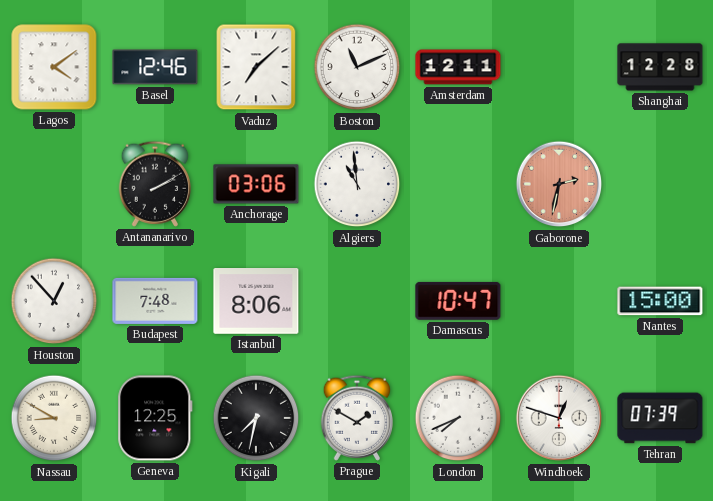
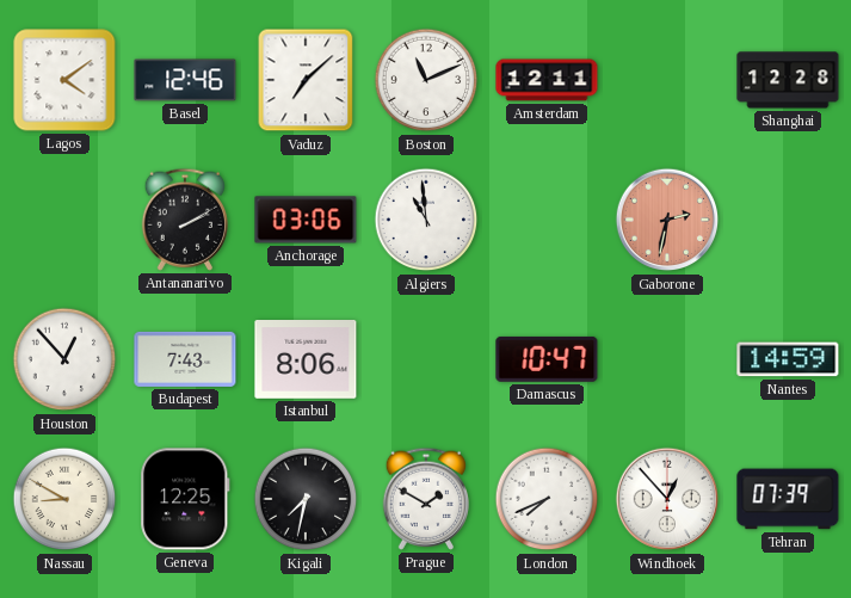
Budapest: 7:48 -> 7:43 (185, 359)
Nantes: 15:00 -> 14:59 (788, 359)
Windhoek: 12:48 -> 12:53 (667, 499)
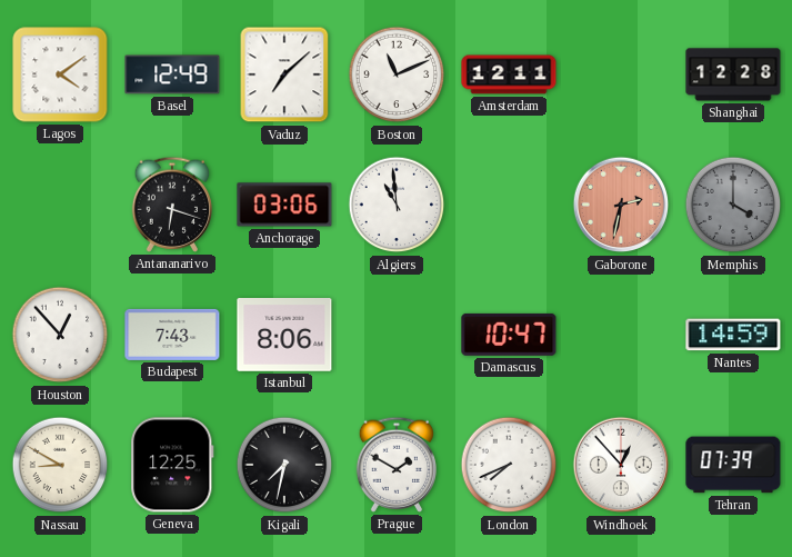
Basel: 12:46 -> 12:49 (172, 74)
Antananarivo: 2:10 -> 6:18 (171, 205)
Memphis: none -> 4:00 (733, 205)
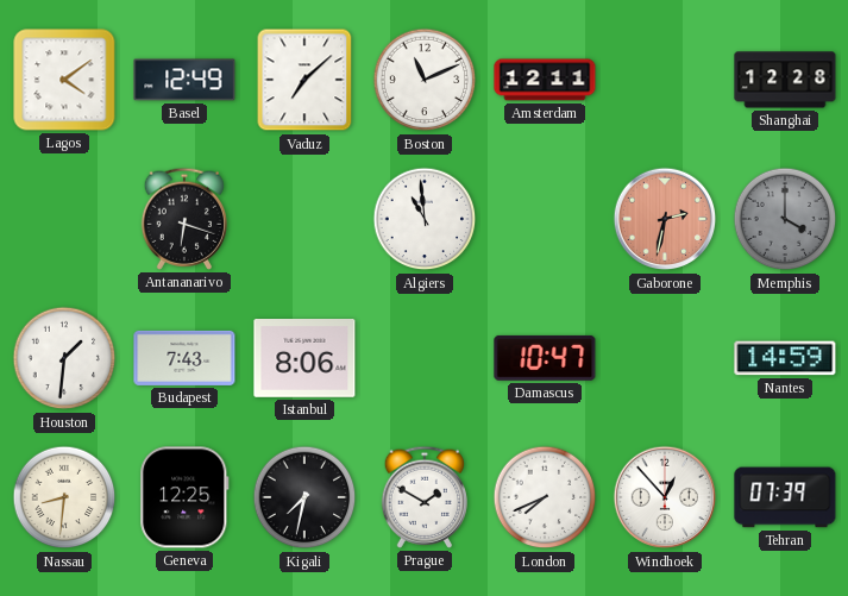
Anchorage: 03:06 -> none (284, 205)
Houston: 12:53 -> 1:31 (64, 358)
Nassau: 8:50 -> 8:31 (64, 497)
